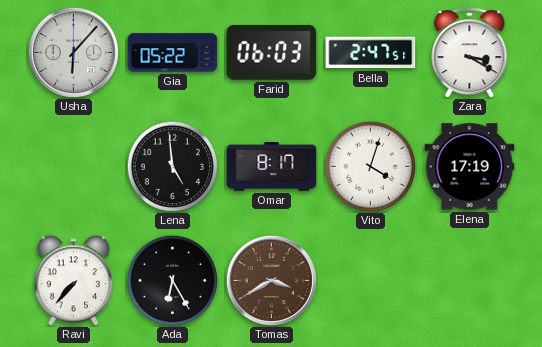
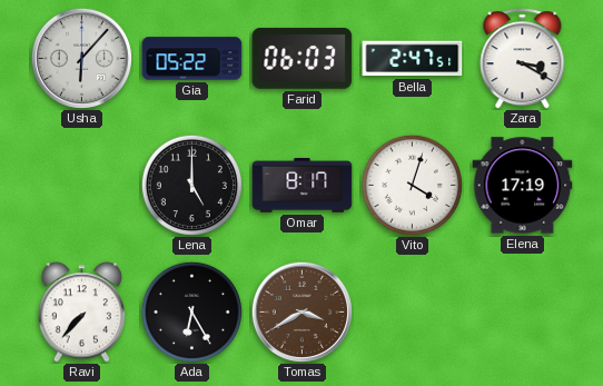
Lena: 4:59 -> 5:00 (191, 185)
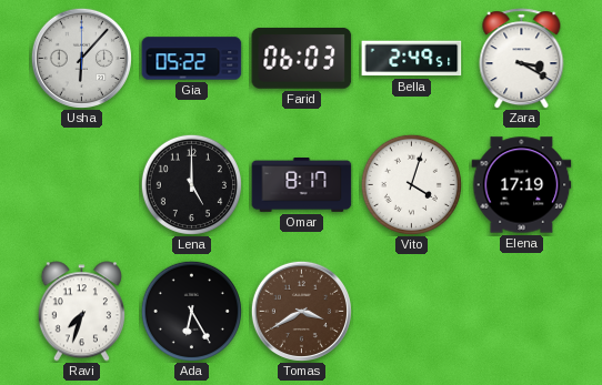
Bella: 2:47 -> 2:49 (412, 59)
Ravi: 7:37 -> 7:33 (81, 312)
